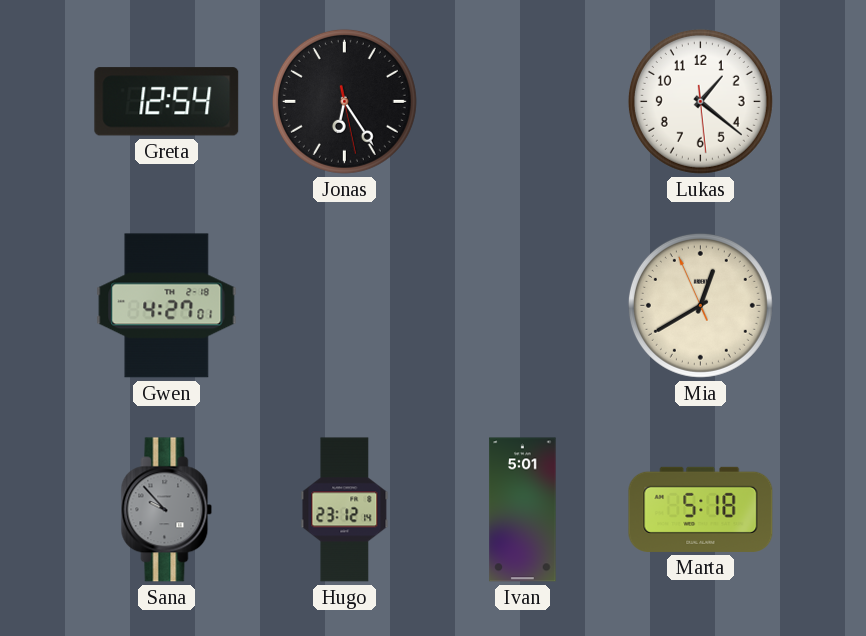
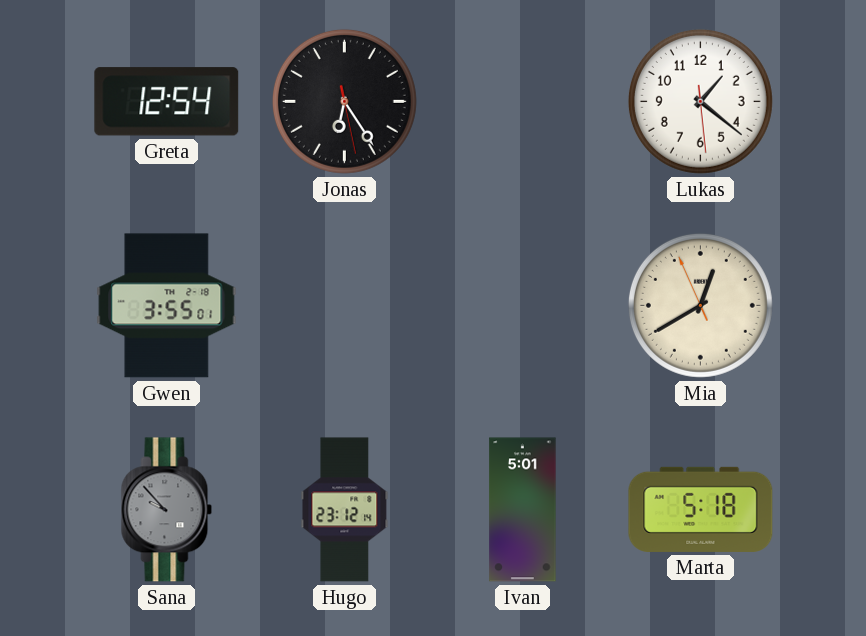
Gwen: 4:27 -> 3:55 (167, 306)
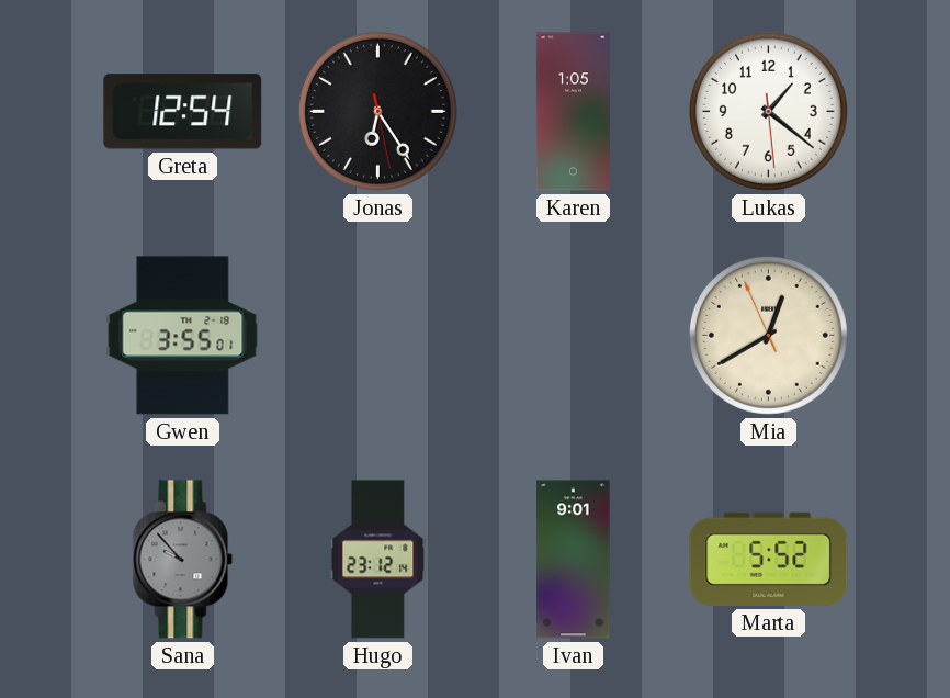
Karen: none -> 1:05 (573, 112)
Ivan: 5:01 -> 9:01 (574, 560)
Marta: 5:18 -> 5:52 (769, 559)
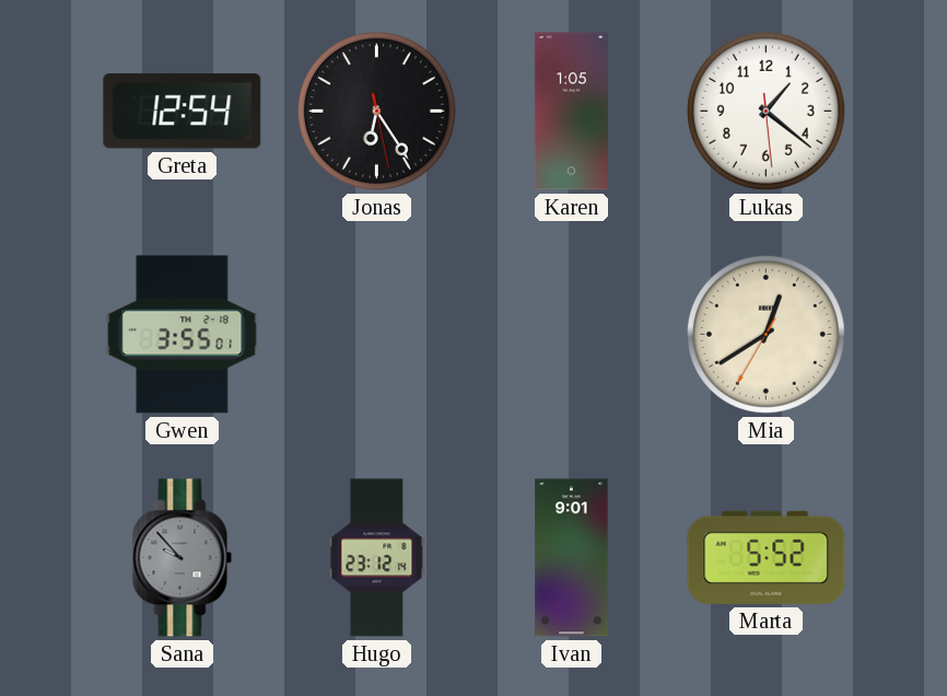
Mia: 12:39:56 -> 12:39:35 (765, 334)
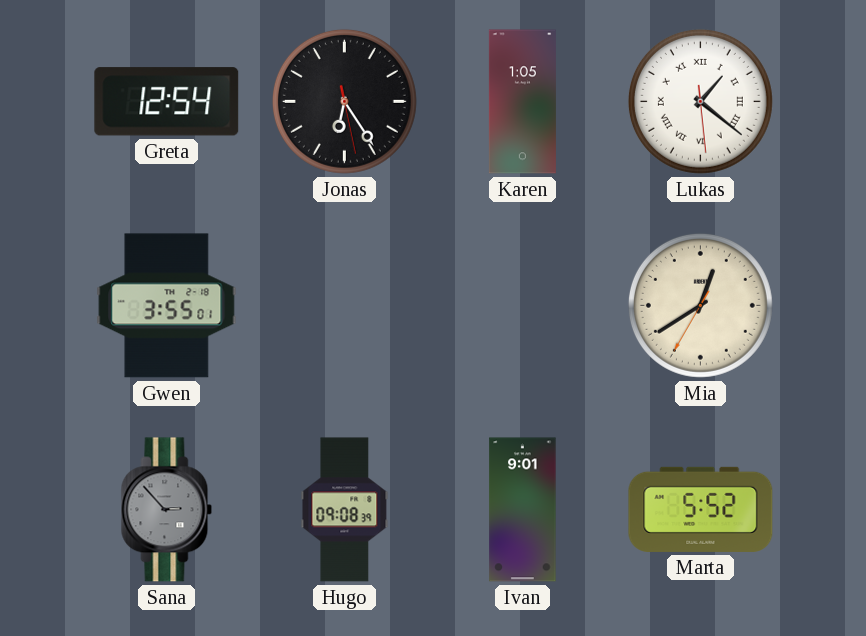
Lukas numerals: Arabic -> Roman (700, 101)
Sana: 9:53 -> 2:53 (167, 510)
Hugo: 23:12 -> 09:08 (345, 510)
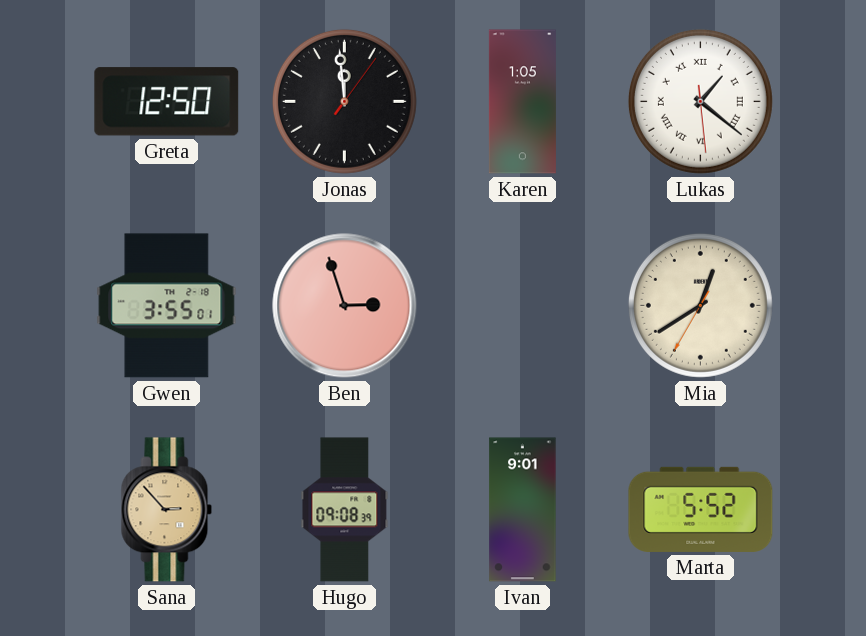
Greta: 12:54 -> 12:50 (167, 102)
Jonas: 6:24 -> 11:59 (344, 101)
Ben: none -> 2:57 (345, 306)
Sana dial: grey -> champagne (167, 510)
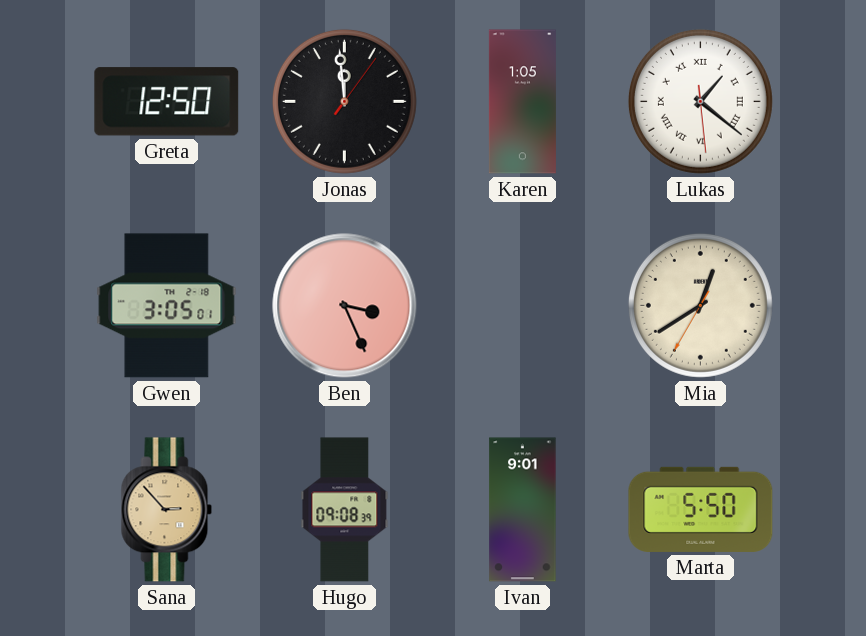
Gwen: 3:55 -> 3:05 (167, 306)
Ben: 2:57 -> 3:26 (345, 306)
Marta: 5:52 -> 5:50 (701, 509)
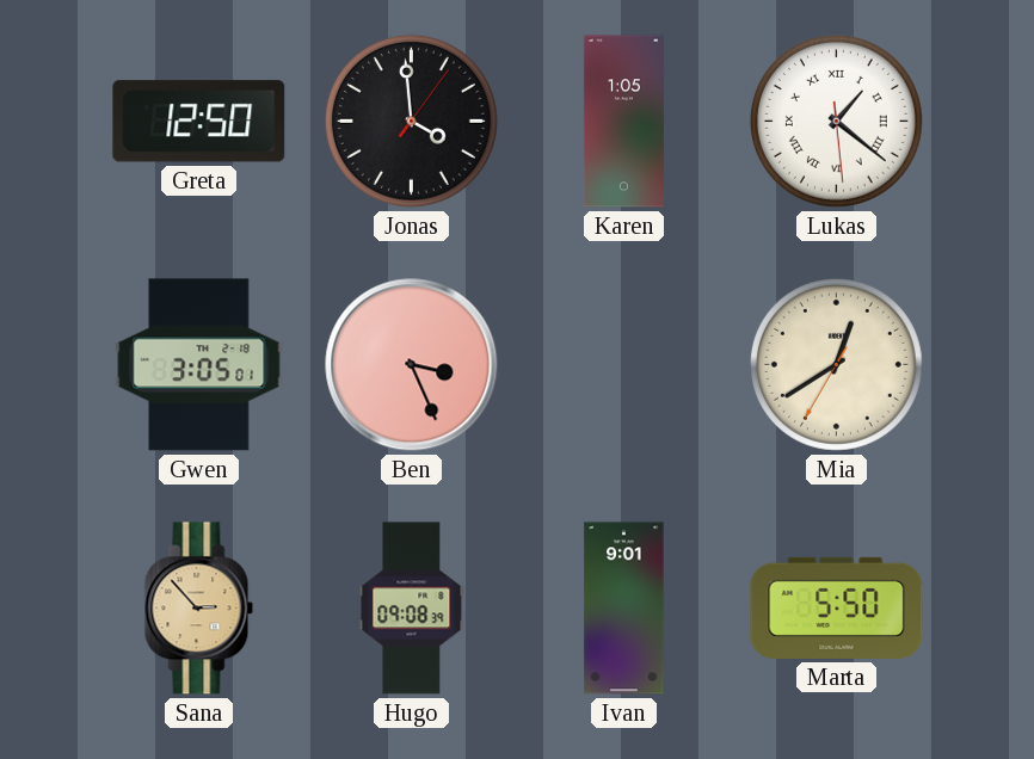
Jonas: 11:59 -> 3:59 (411, 121)
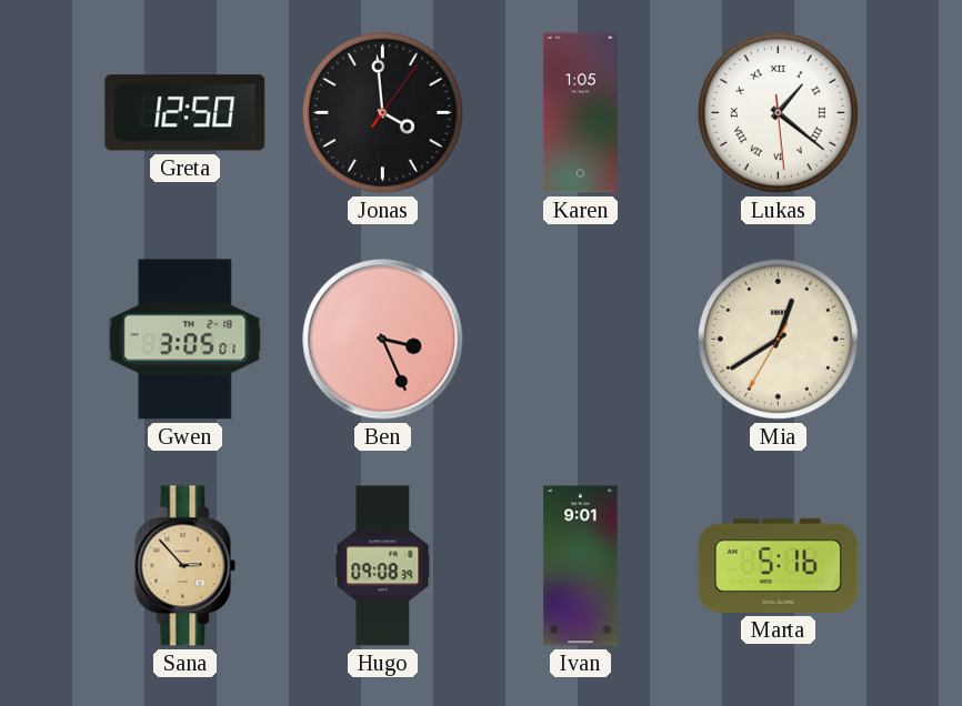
Marta: 5:50 -> 5:16 (779, 565)
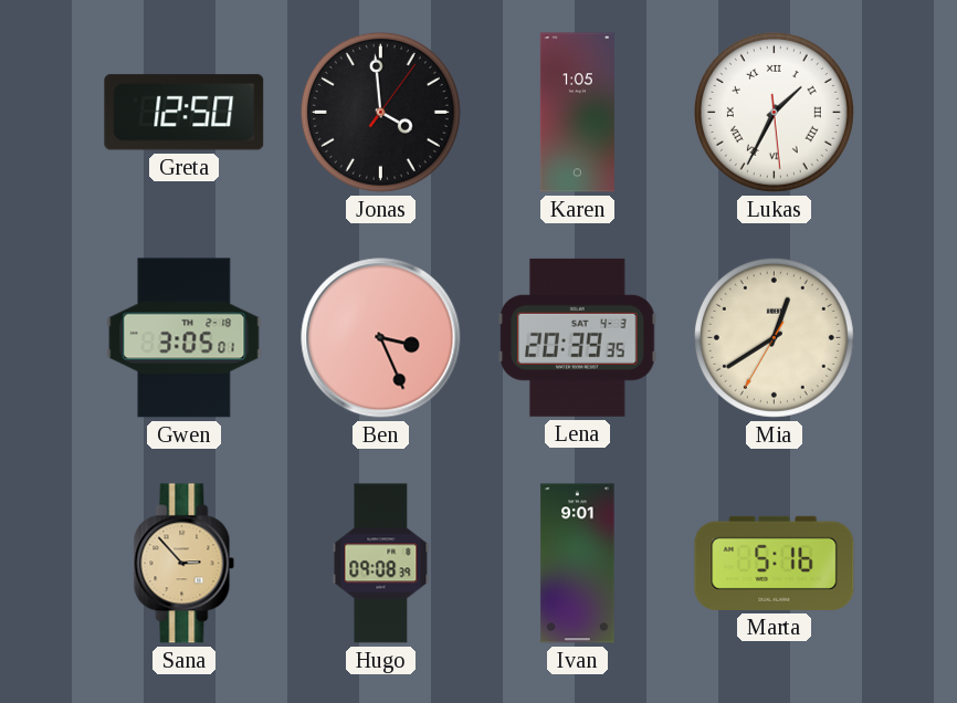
Lukas: 1:21 -> 1:34 (774, 112)
Lena: none -> 20:39 (578, 337)
